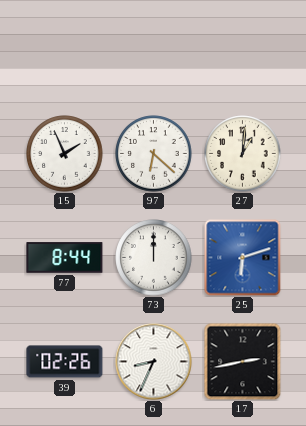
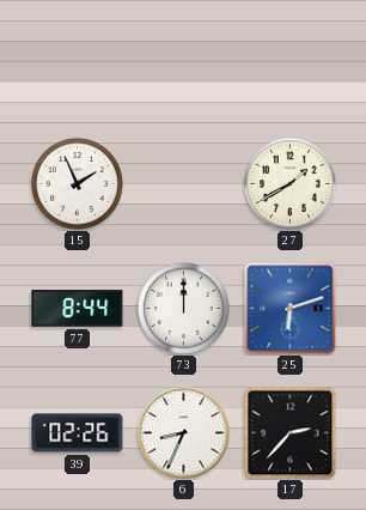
97: 6:22 -> none (154, 154)
27: 1:01 -> 1:40 (291, 184)
17: 2:43 -> 2:37 (289, 432)
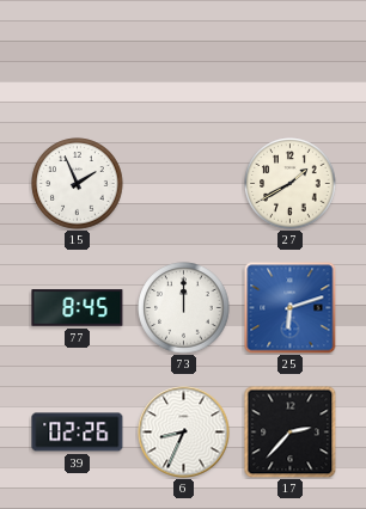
77: 8:44 -> 8:45 (78, 308)
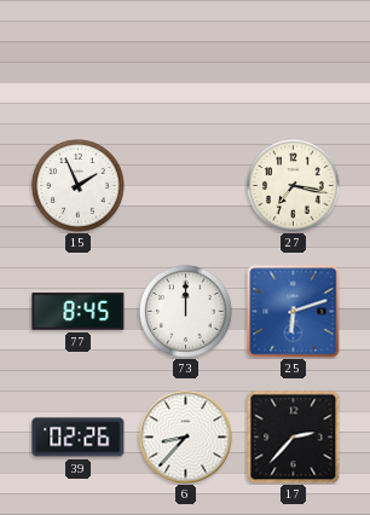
27: 1:40 -> 7:17 (294, 186)
6: 8:34 -> 8:37 (186, 438)
